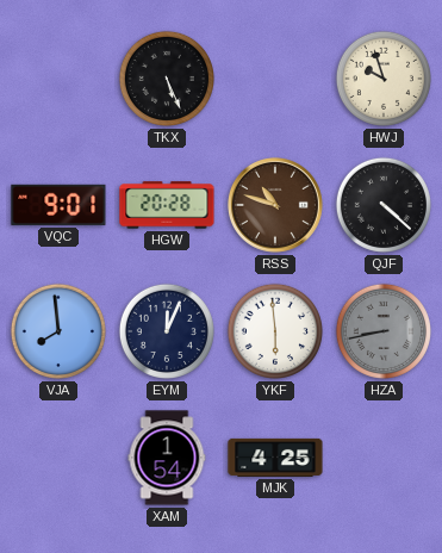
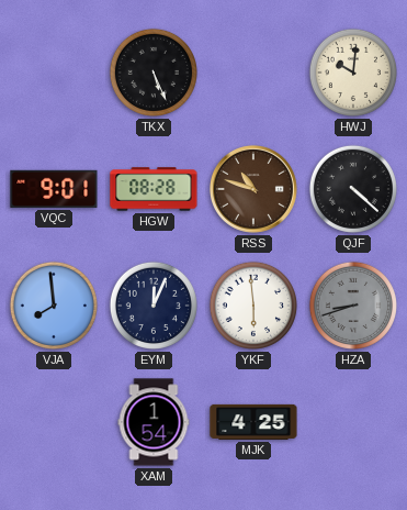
HWJ: 9:57 -> 10:01 (353, 73)
HGW: 20:28 -> 08:28 (154, 189)
HZA: 8:43 -> 8:42 (353, 306)
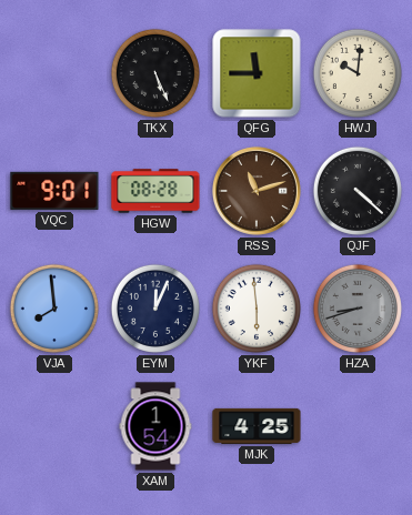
QFG: none -> 11:45 (257, 73)
RSS: 10:48 -> 11:12 (257, 191)
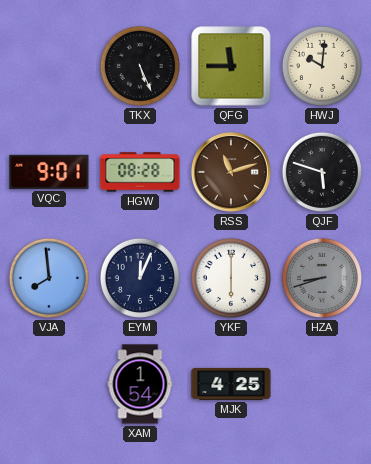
QJF: 4:22 -> 5:48 (322, 172)
YKF: 5:59 -> 6:00 (231, 278)
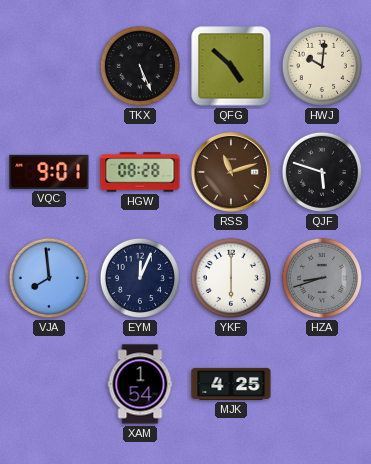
QFG: 11:45 -> 4:52 (231, 66)
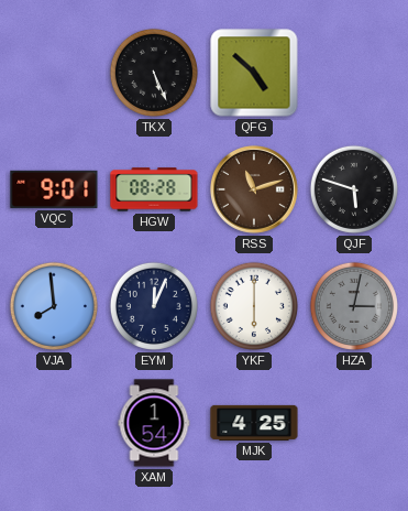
HWJ: 10:01 -> none (322, 66)
HZA: 8:42 -> 3:02 (354, 306)
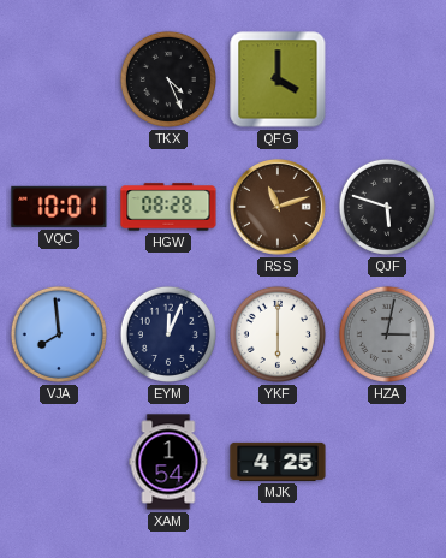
TKX: 5:26 -> 4:26 (168, 79)
QFG: 4:52 -> 4:00 (278, 79)
VQC: 9:01 -> 10:01 (59, 207)
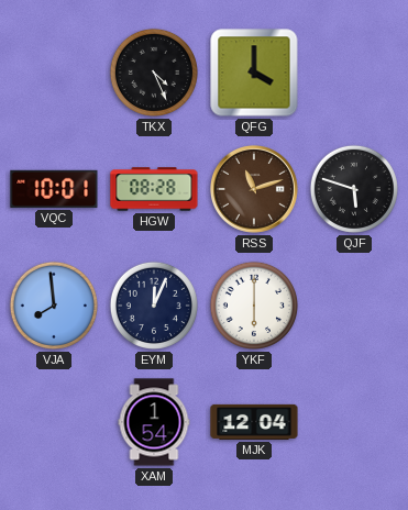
HZA: 3:02 -> none (387, 334)
MJK: 4:25 -> 12:04 (254, 422)
